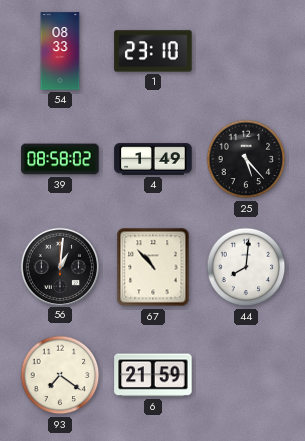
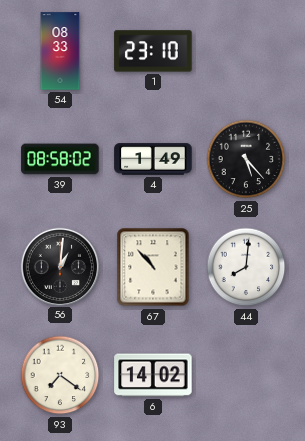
6: 21:59 -> 14:02 (153, 375)
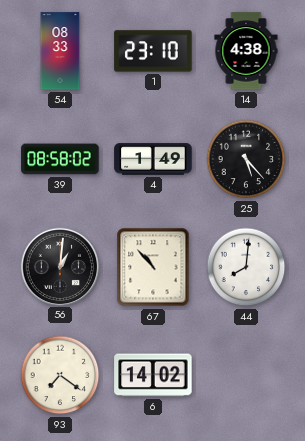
14: none -> 4:38 (246, 51)
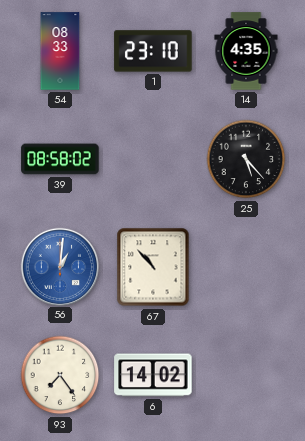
14: 4:38 -> 4:35 (246, 51)
4: 1:49 -> none (153, 159)
56 dial: black -> blue (59, 266)
44: 8:01 -> none (246, 267)
93: 7:21 -> 7:24 (60, 375)
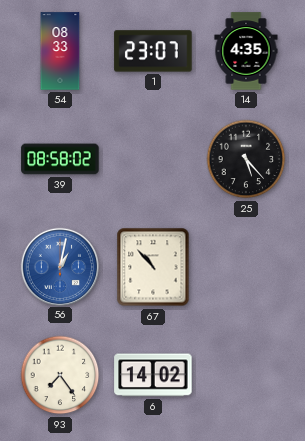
1: 23:10 -> 23:07 (153, 51)
56: 1:01 -> 1:02 (59, 266)
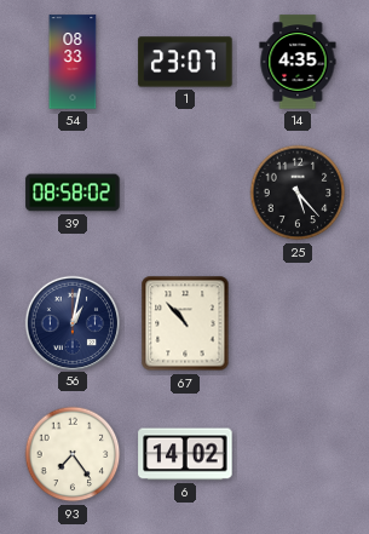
56 dial: blue -> navy (71, 322)
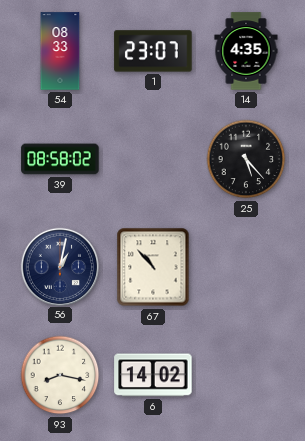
93: 7:24 -> 8:17 (60, 375)
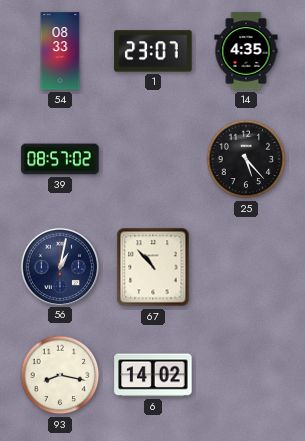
39: 08:58 -> 08:57 (60, 159)
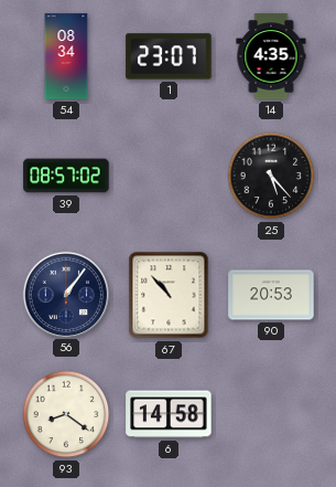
54: 08:33 -> 08:34 (66, 56)
56: 1:02 -> 1:06 (65, 294)
90: none -> 20:53 (271, 295)
93: 8:17 -> 8:21 (66, 414)
6: 14:02 -> 14:58 (169, 414)
